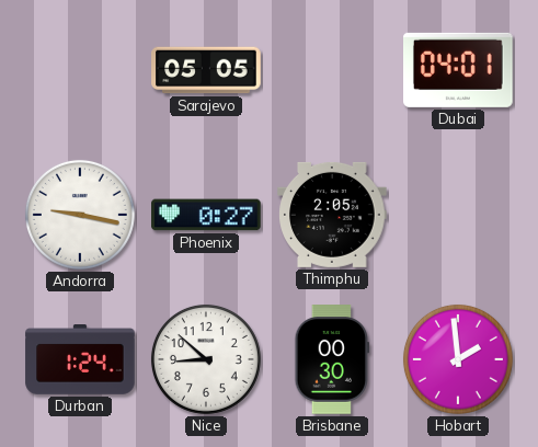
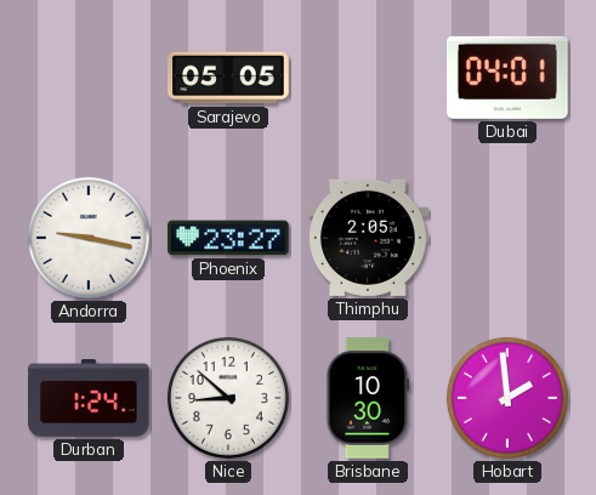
Phoenix: 0:27 -> 23:27 (228, 238)
Brisbane: 00:30 -> 10:30 (368, 398)
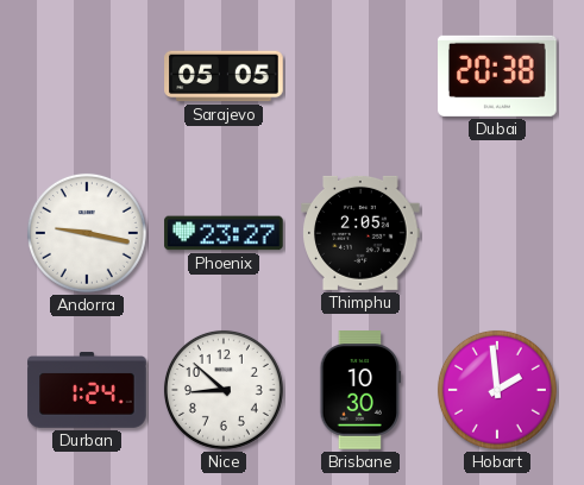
Dubai: 04:01 -> 20:38 (498, 76)
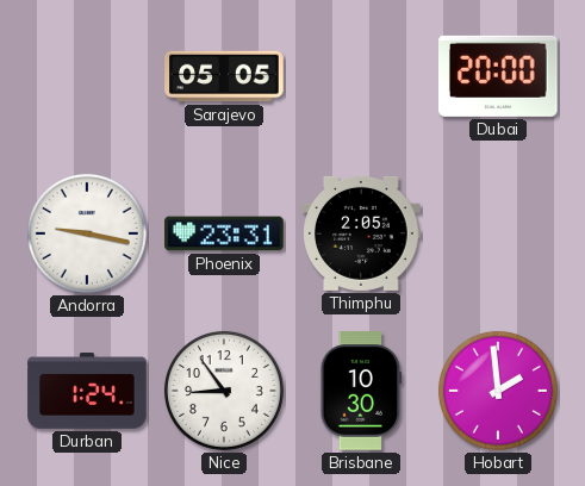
Dubai: 20:38 -> 20:00 (499, 76)
Phoenix: 23:27 -> 23:31 (224, 233)
Nice: 8:52 -> 8:54 (224, 391)
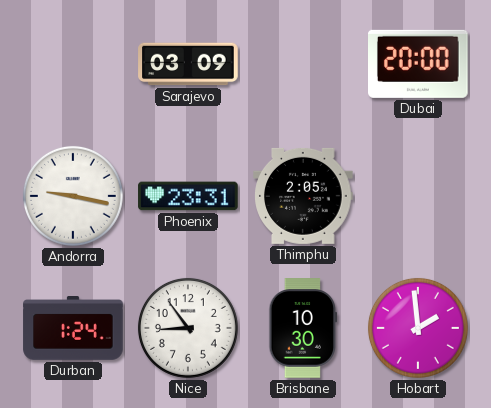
Sarajevo: 05:05 -> 03:09 (188, 64)
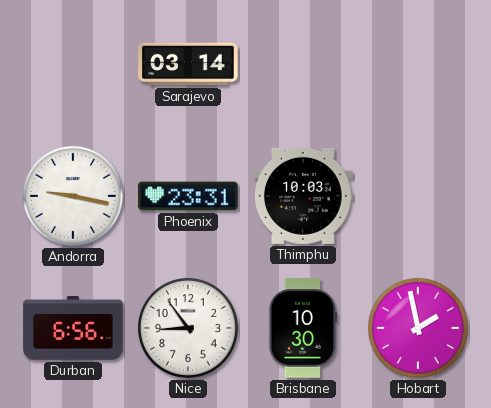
Sarajevo: 03:09 -> 03:14 (188, 64)
Dubai: 20:00 -> none (419, 64)
Thimphu: 2:05 -> 10:03 (303, 196)
Durban: 1:24 -> 6:56 (73, 329)
Hobart: 1:59 -> 1:58 (418, 328)
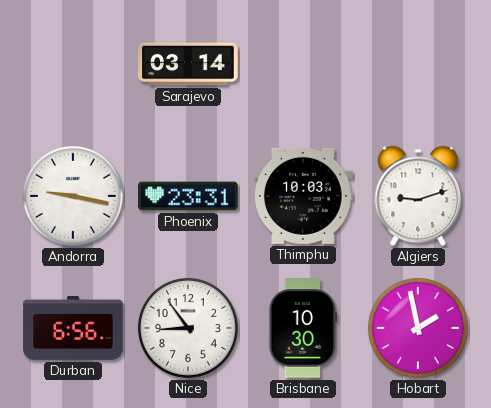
Algiers: none -> 9:12 (418, 196)
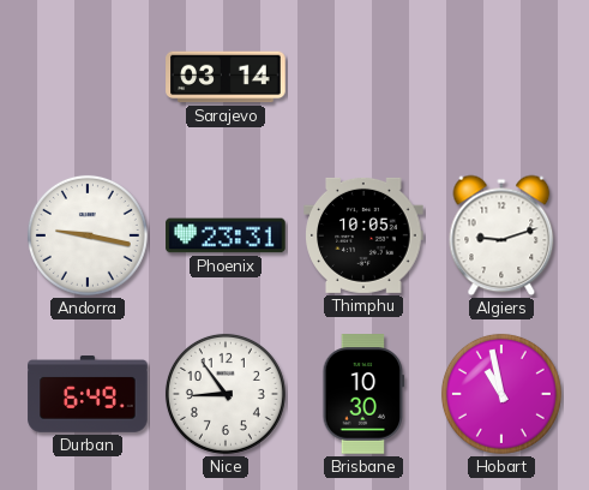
Thimphu: 10:03 -> 10:05 (363, 235)
Durban: 6:56 -> 6:49 (88, 395)
Hobart: 1:58 -> 10:58 (501, 394)
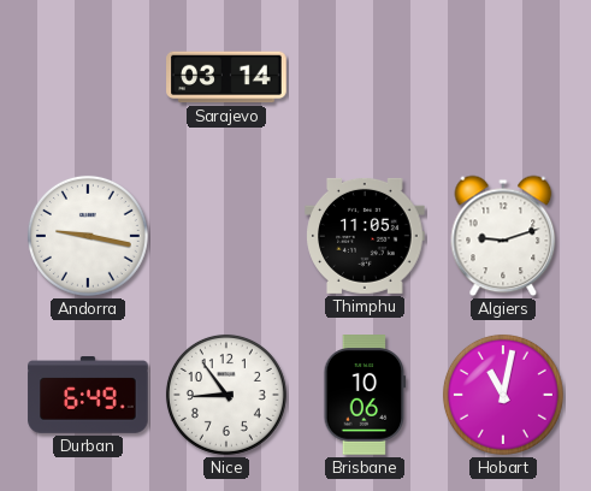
Phoenix: 23:31 -> none (226, 235)
Thimphu: 10:05 -> 11:05 (365, 236)
Brisbane: 10:30 -> 10:06 (365, 395)
Hobart: 10:58 -> 11:02 (503, 395)
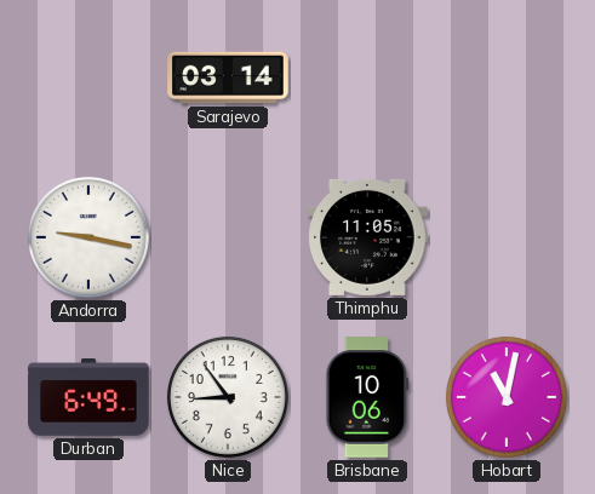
Algiers: 9:12 -> none (503, 236)
